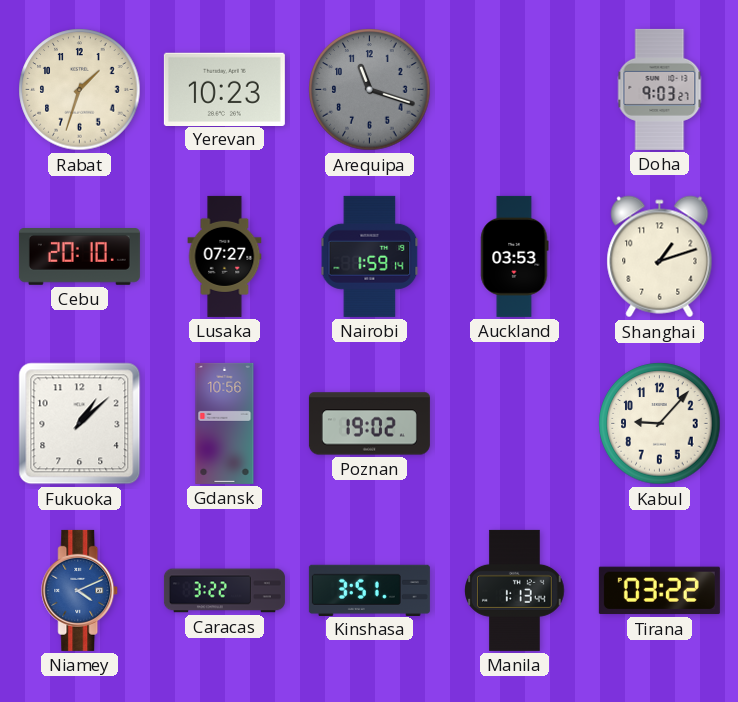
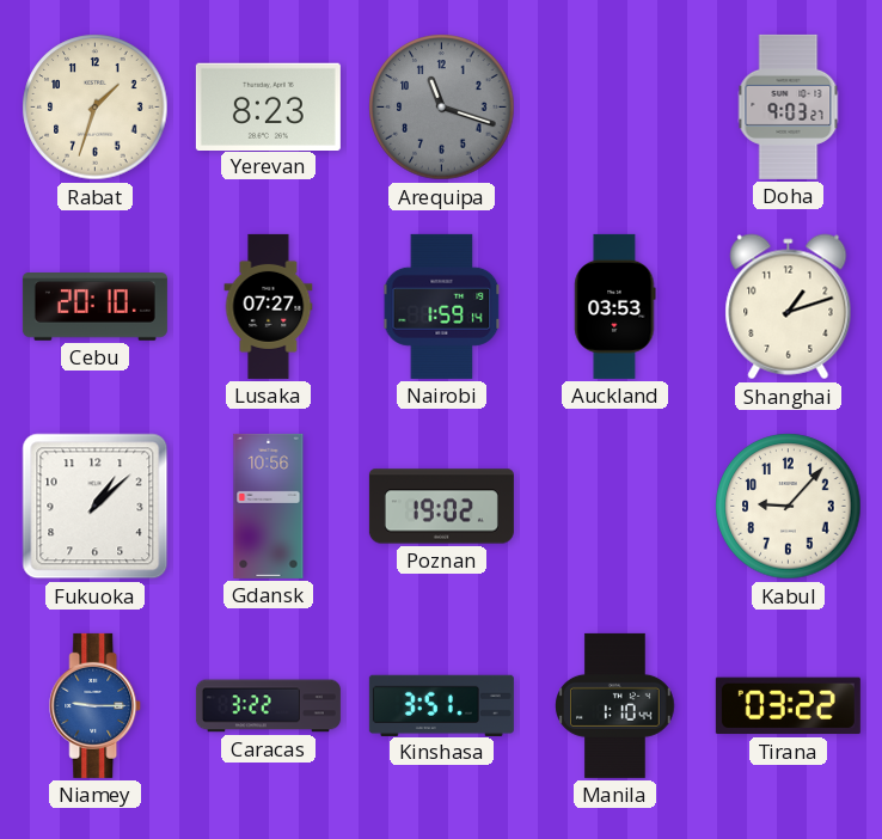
Yerevan: 10:23 -> 8:23 (268, 106)
Niamey: 4:11 -> 9:15 (96, 705)
Manila: 1:13 -> 1:10 (615, 705)
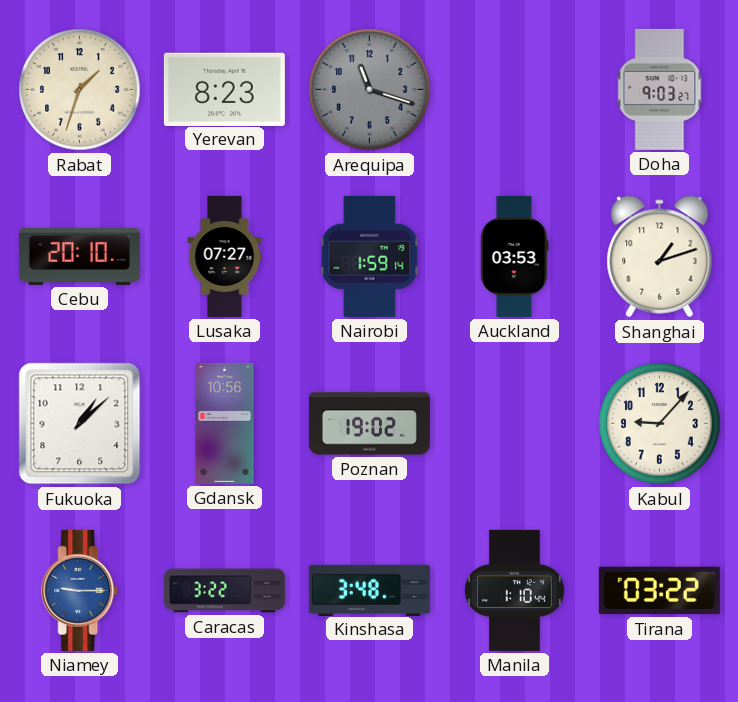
Kinshasa: 3:51 -> 3:48 (369, 590)
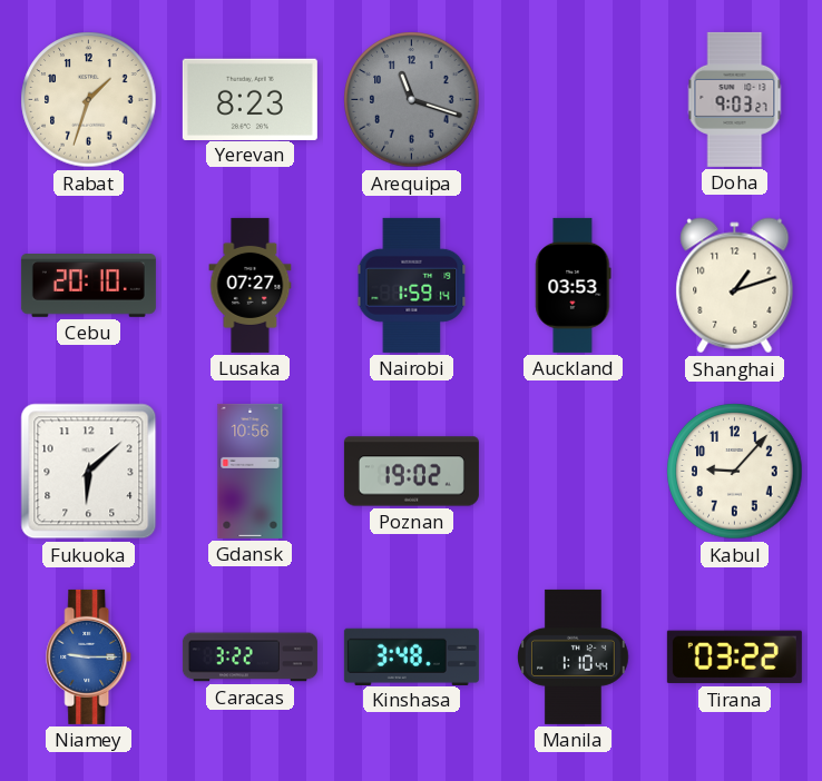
Fukuoka: 1:08 -> 6:08 (89, 472)
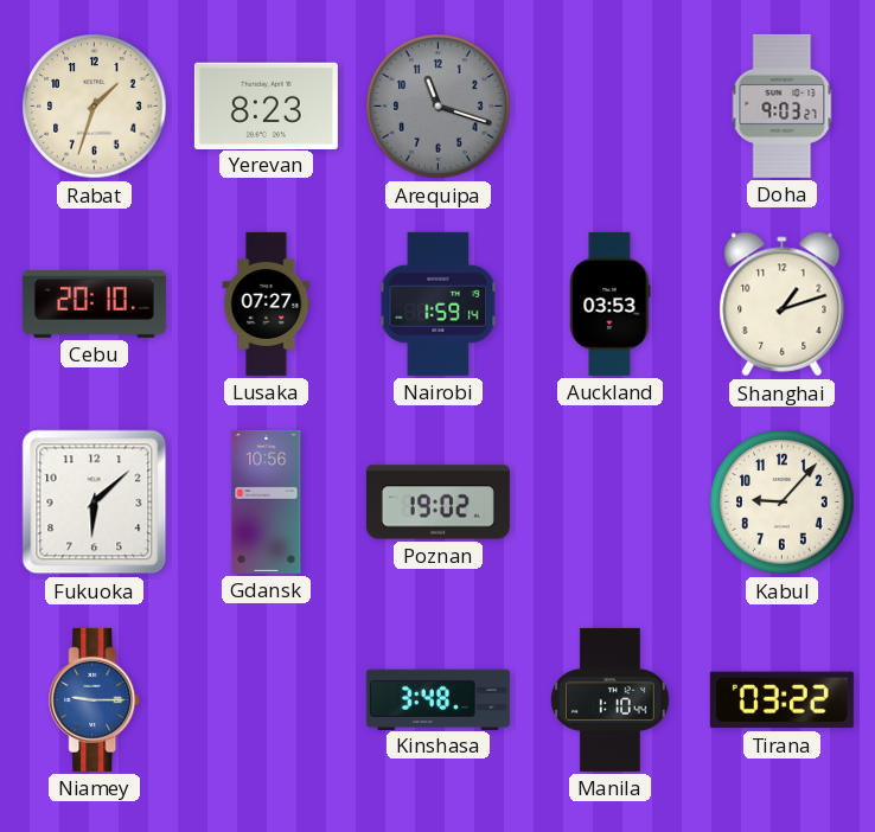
Caracas: 3:22 -> none (249, 658)
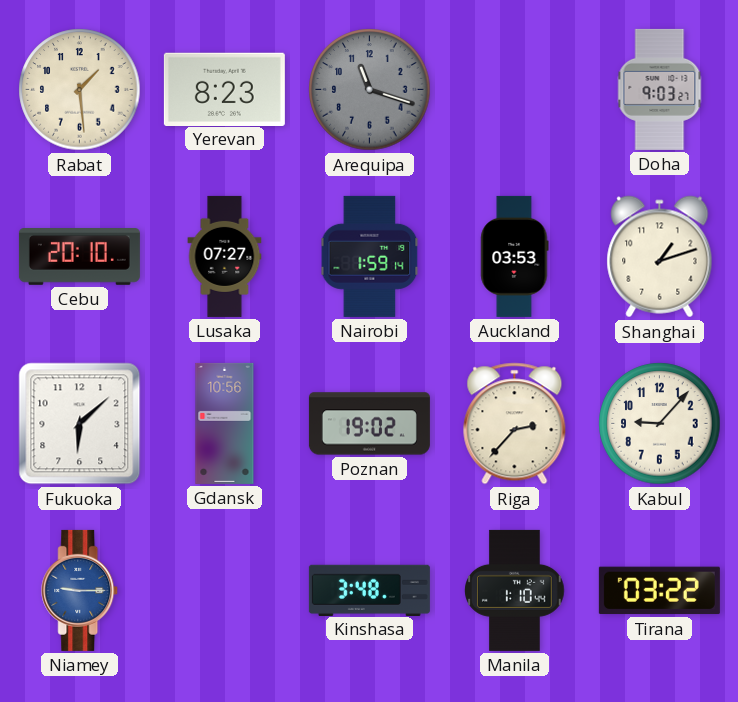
Rabat: 1:33 -> 1:29 (80, 90)
Riga: none -> 2:37 (515, 424)
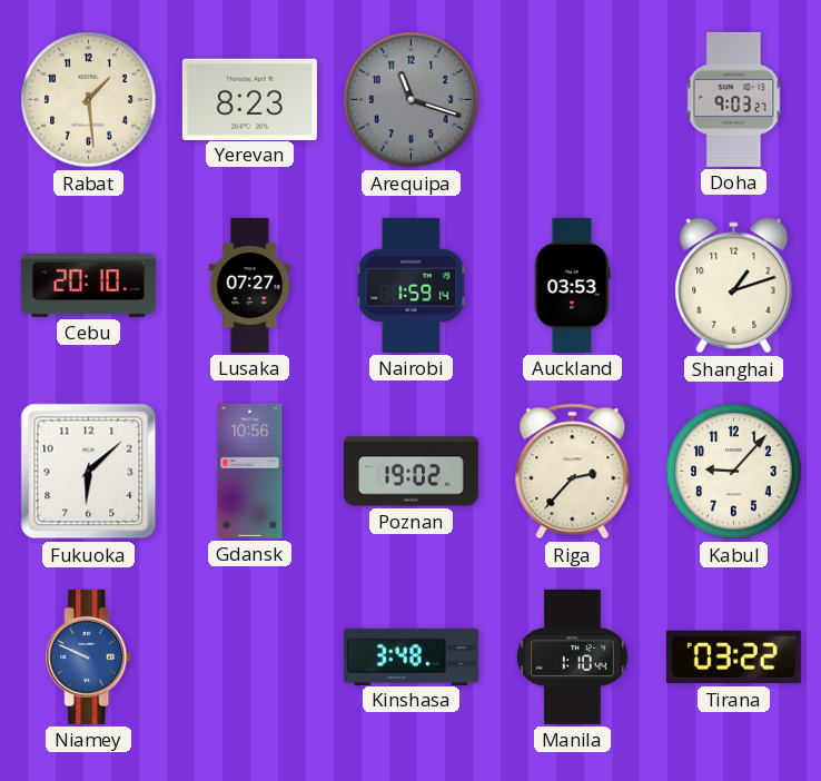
Niamey: 9:15 -> 9:49 (89, 656)
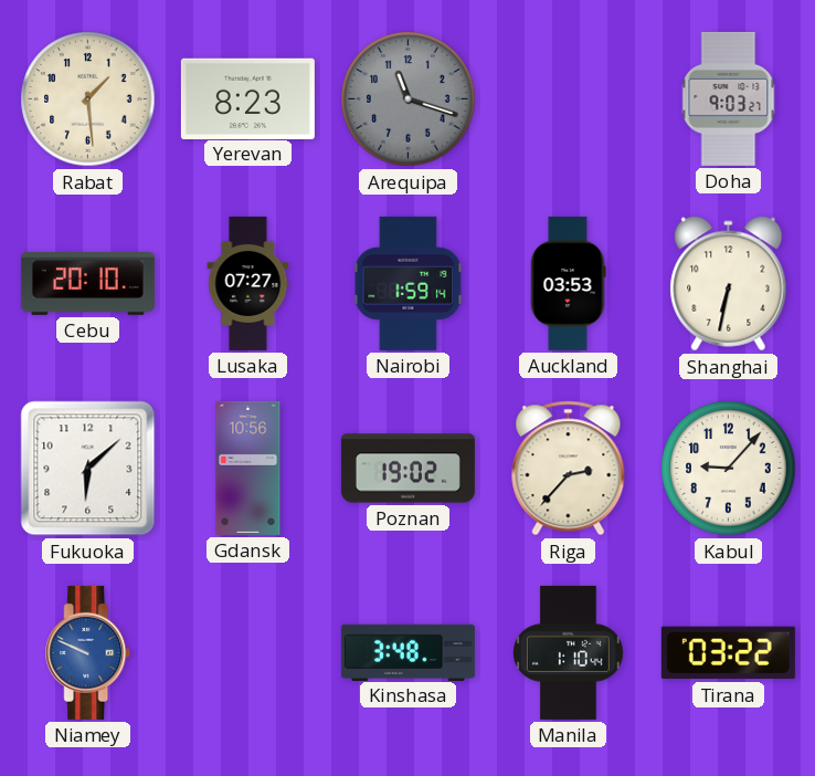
Shanghai: 1:12 -> 6:32 (729, 284)
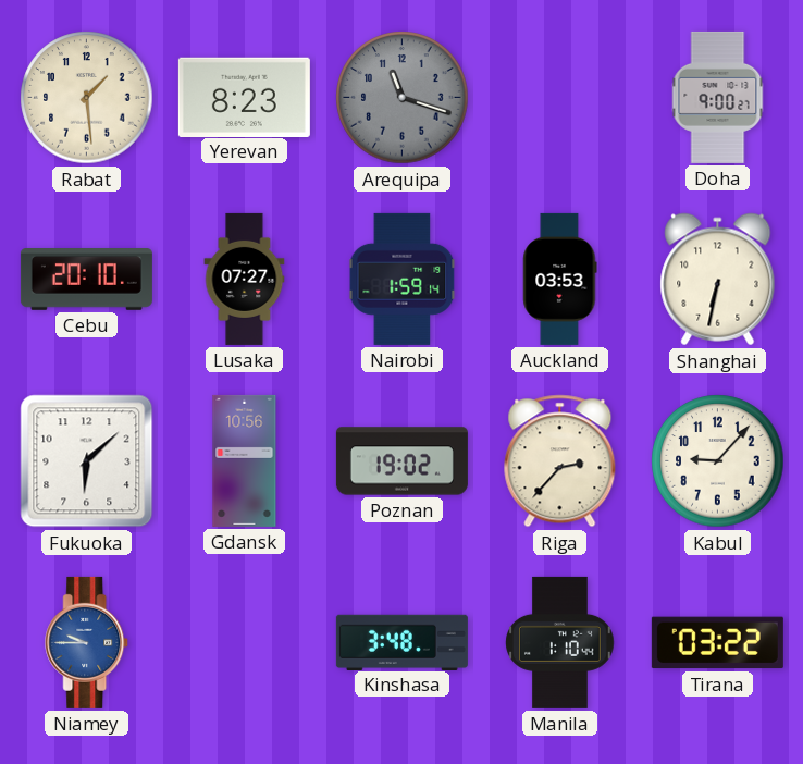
Doha: 9:03 -> 9:00 (718, 97)
Niamey: 9:49 -> 9:45 (87, 642)
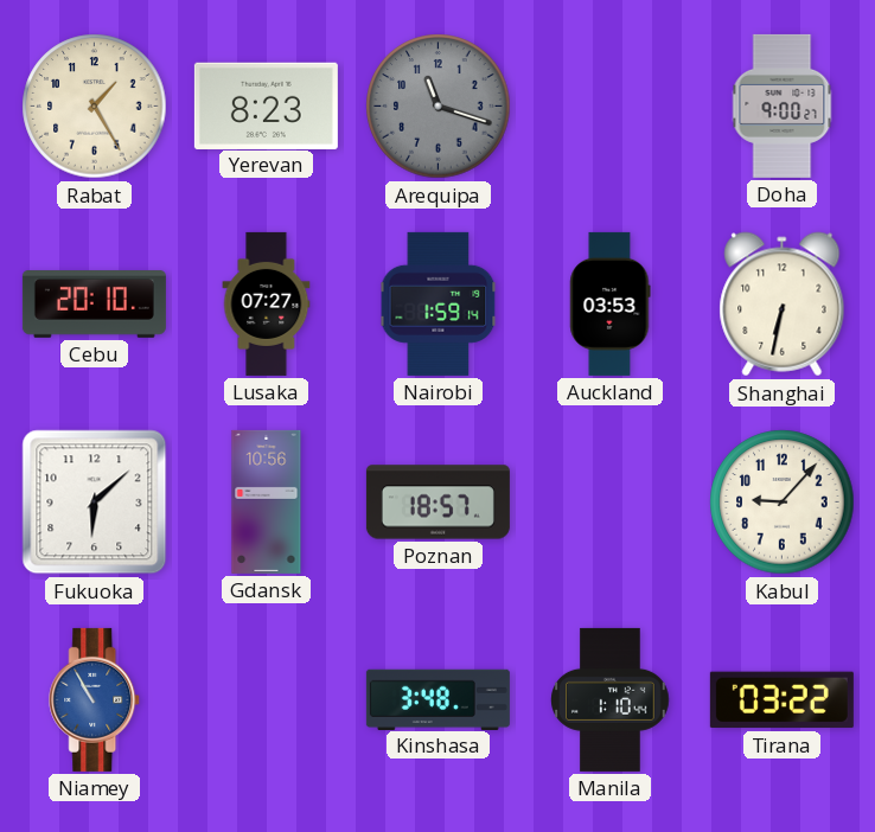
Rabat: 1:29 -> 1:25 (95, 107)
Poznan: 19:02 -> 18:57 (437, 503)
Riga: 2:37 -> none (560, 461)
Niamey: 9:45 -> 10:55 (95, 699)
